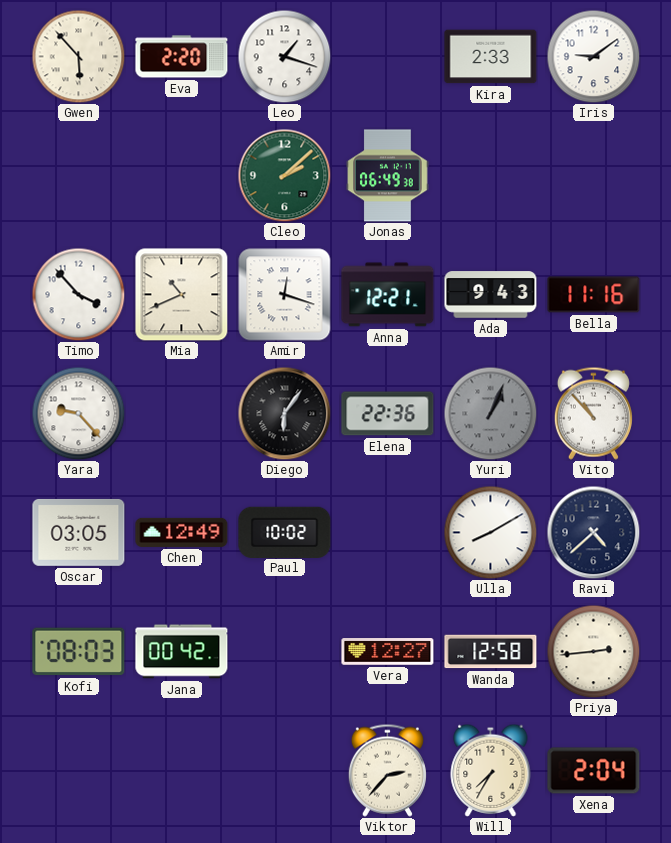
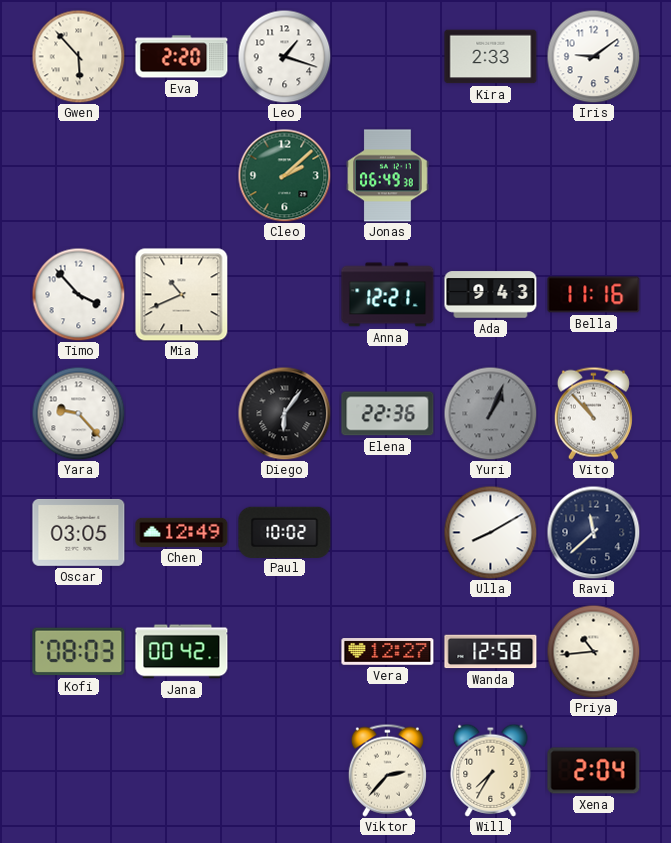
Amir: 12:18 -> none (285, 295)
Ravi: 4:38 -> 11:38 (593, 532)
Priya: 2:44 -> 10:44 (593, 651)
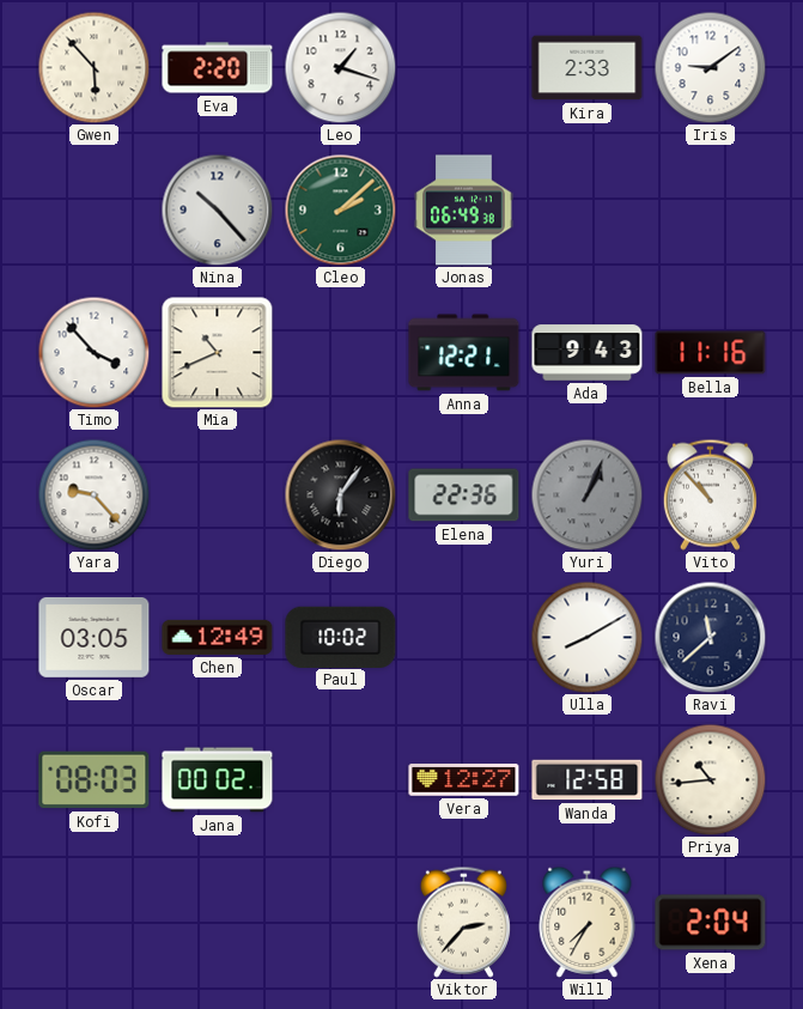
Nina: none -> 10:23 (217, 209)
Jana: 00:42 -> 00:02 (218, 780)
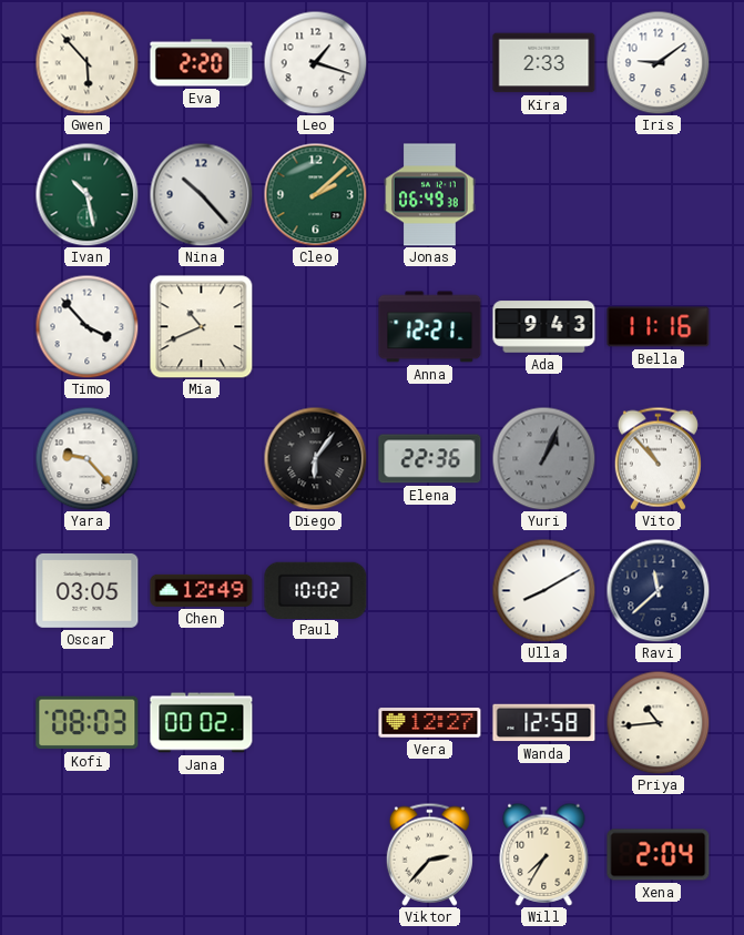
Ivan: none -> 10:28 (86, 194)
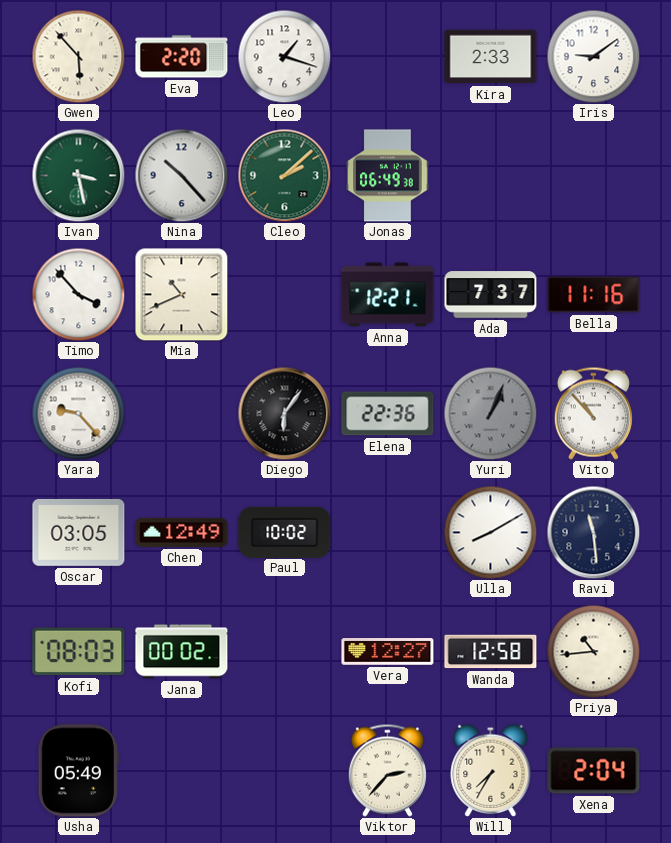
Ivan: 10:28 -> 3:28 (78, 175)
Ada: 9:43 -> 7:37 (491, 295)
Ravi: 11:38 -> 11:29 (593, 532)
Usha: none -> 05:49 (78, 771)
